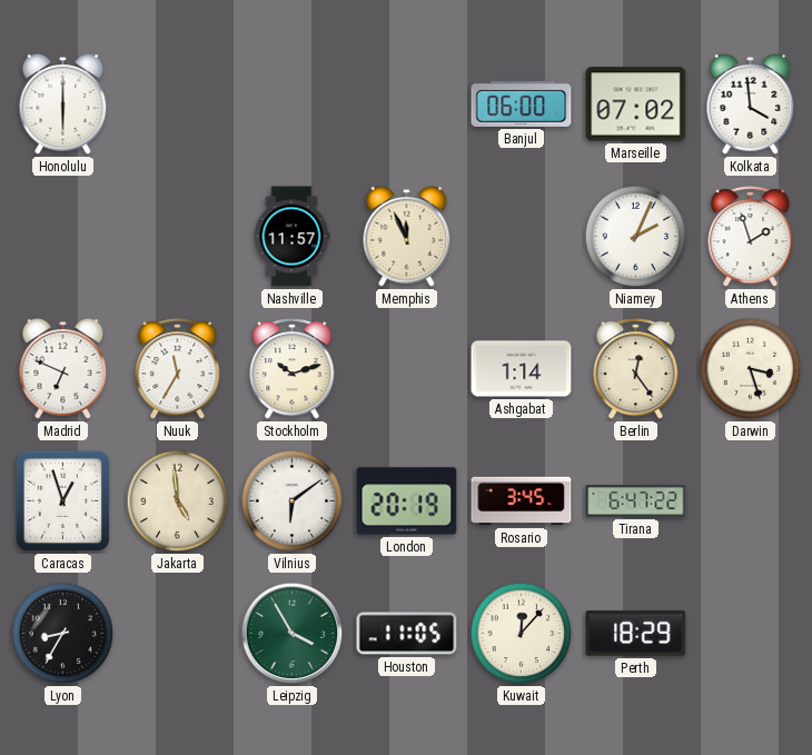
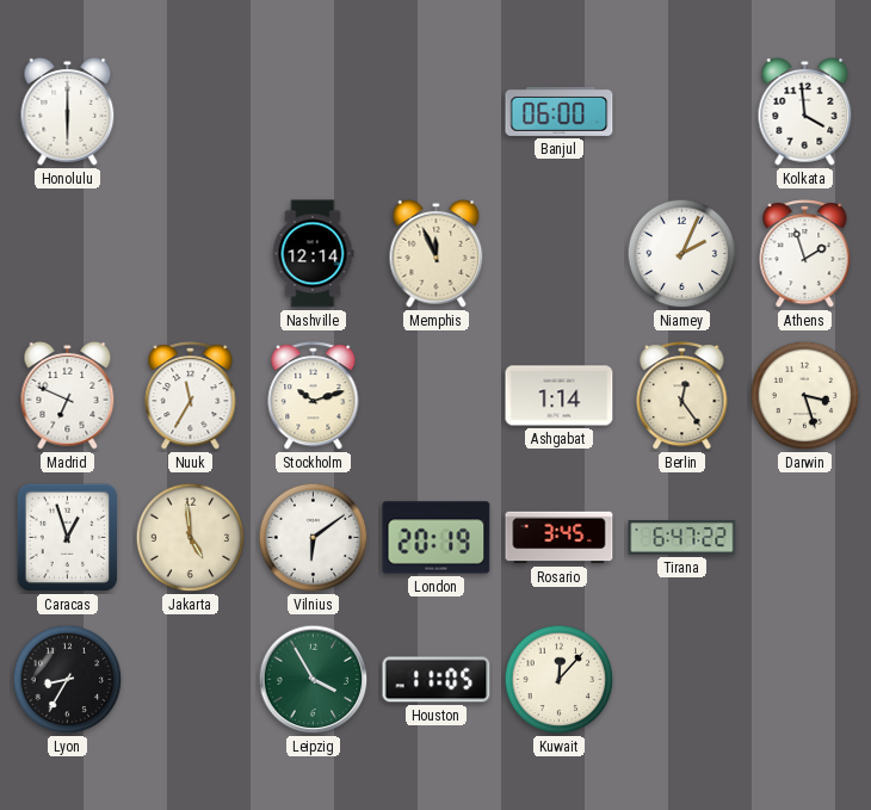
Marseille: 07:02 -> none (636, 105)
Nashville: 11:57 -> 12:14 (313, 254)
Perth: 18:29 -> none (636, 634)
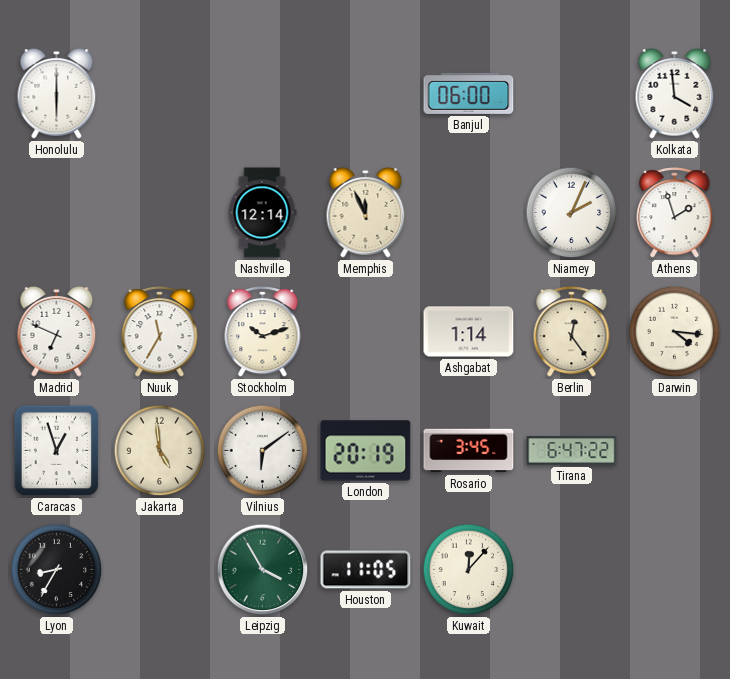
Darwin: 3:27 -> 4:16 (675, 332)
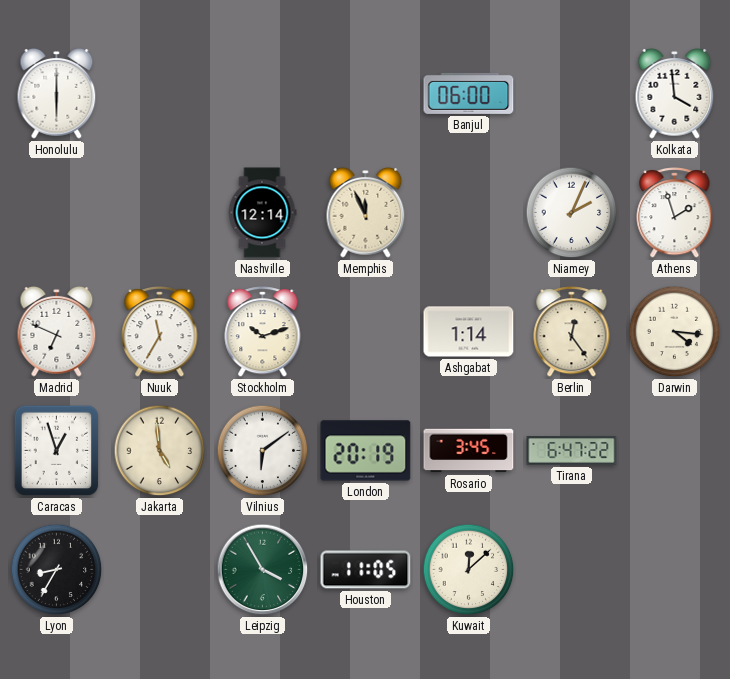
Kuwait: 12:07 -> 12:08 (469, 570)
